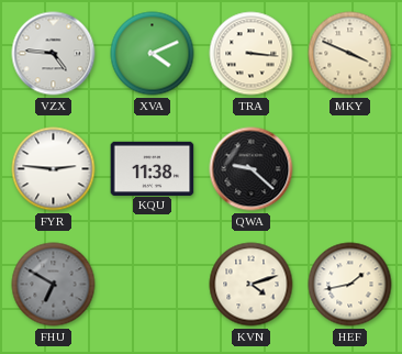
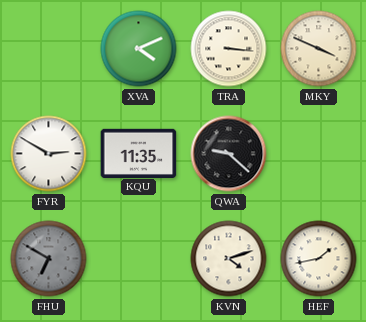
VZX: 4:46 -> none (54, 54)
FYR: 2:46 -> 2:50 (49, 154)
KQU: 11:38 -> 11:35 (139, 153)
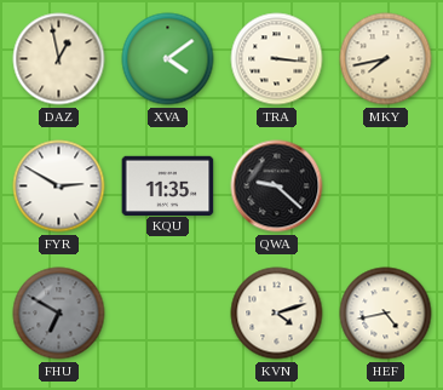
DAZ: none -> 12:58 (59, 59)
XVA: 4:11 -> 4:09 (168, 59)
MKY: 3:49 -> 7:43 (386, 59)
HEF: 1:43 -> 4:43 (386, 314)
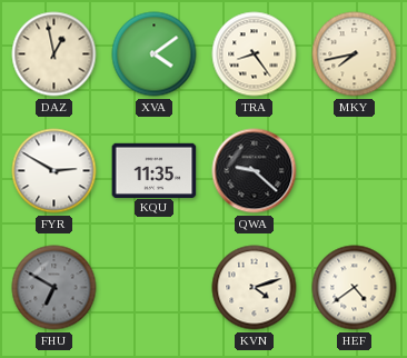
TRA: 3:16 -> 8:24 (255, 54)
HEF: 4:43 -> 4:39 (355, 288)
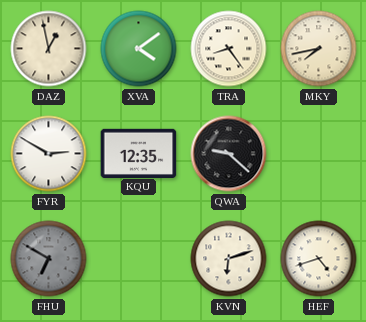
KQU: 11:35 -> 12:35 (139, 153)
KVN: 4:12 -> 6:12 (229, 259)
HEF: 4:39 -> 4:42 (319, 259)
